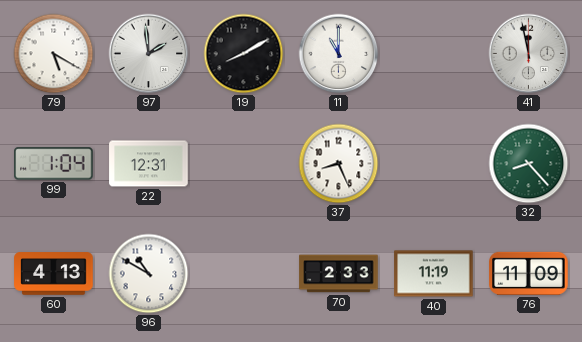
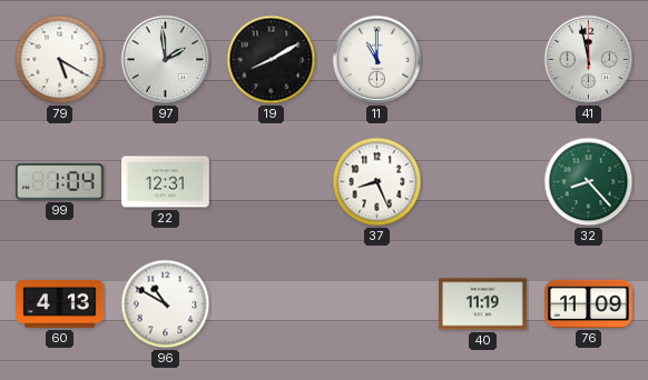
70: 2:33 -> none (339, 274)
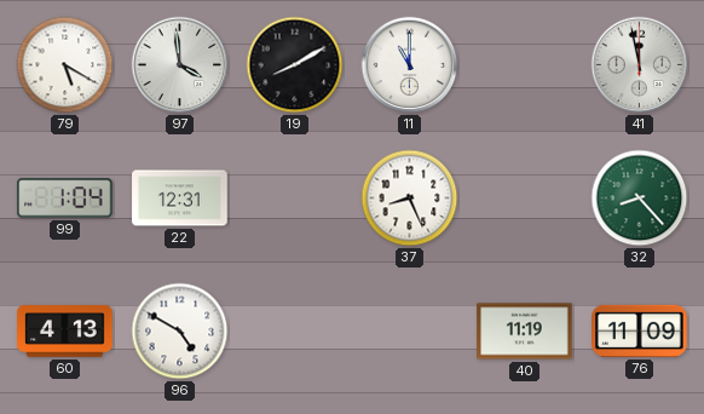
97: 1:59 -> 3:59 (180, 65)
96: 10:50 -> 4:50 (180, 332)
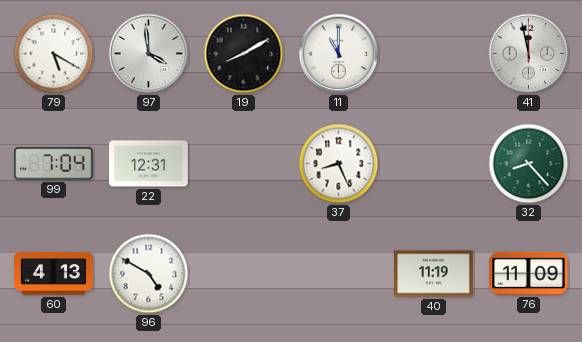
99: 1:04 -> 7:04 (54, 164)
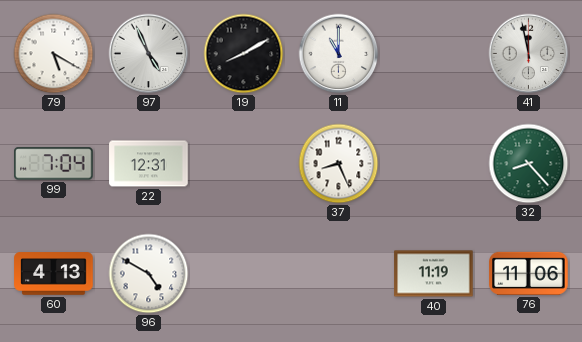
97: 3:59 -> 4:56 (149, 54)
76: 11:09 -> 11:06 (529, 273)
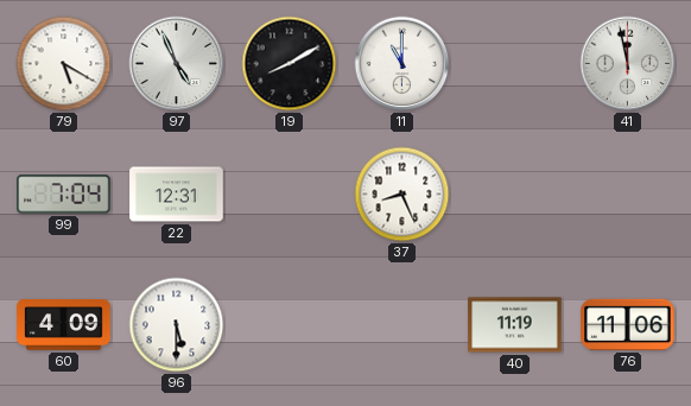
32: 8:23 -> none (529, 164)
60: 4:13 -> 4:09 (64, 325)
96: 4:50 -> 5:30 (177, 325)
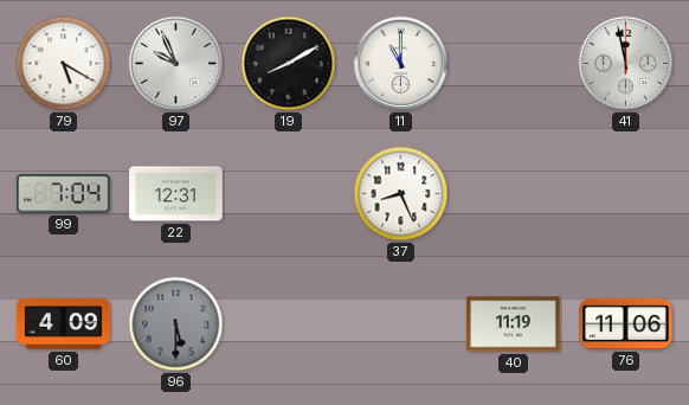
97: 4:56 -> 9:56 (176, 64)
96 dial: white -> grey (176, 324)
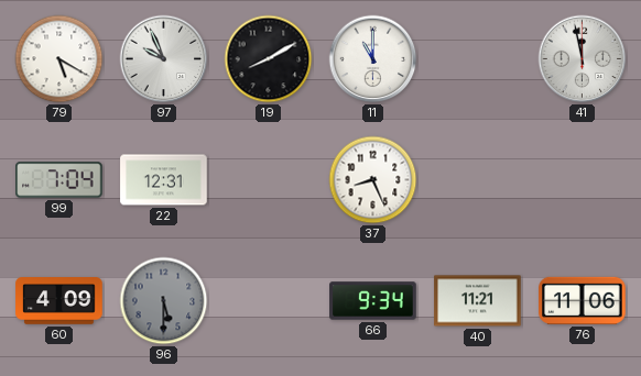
66: none -> 9:34 (373, 301)
40: 11:19 -> 11:21 (478, 301)
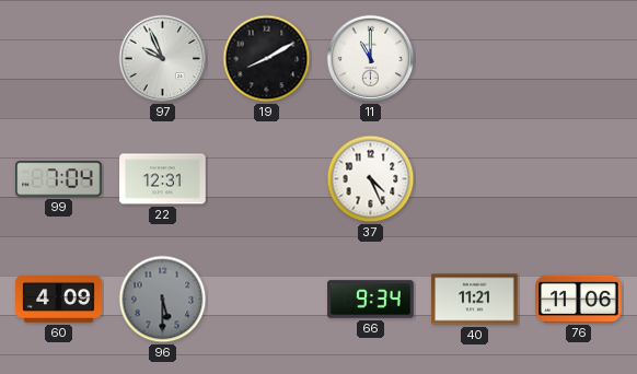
79: 5:20 -> none (59, 59)
41: 11:58 -> none (583, 59)
37: 8:26 -> 4:26 (371, 179)
